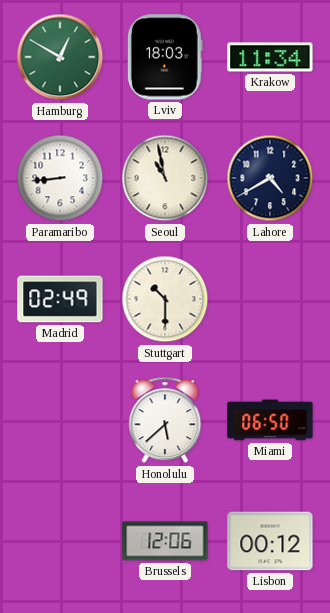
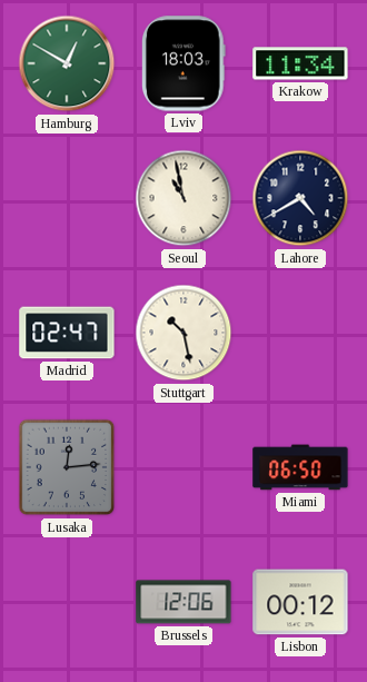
Paramaribo: 8:44 -> none (60, 178)
Madrid: 02:49 -> 02:47 (67, 333)
Stuttgart: 10:30 -> 10:28 (183, 333)
Lusaka: none -> 12:14 (67, 467)
Honolulu: 5:38 -> none (165, 420)
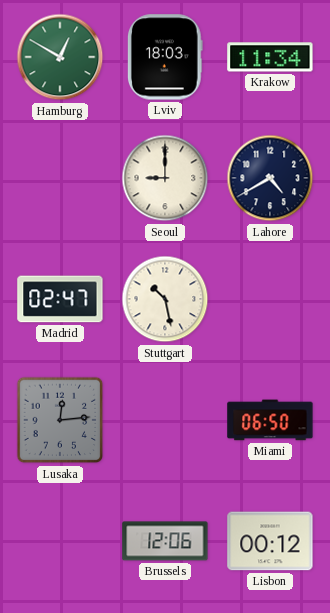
Seoul: 10:58 -> 9:00 (165, 178)
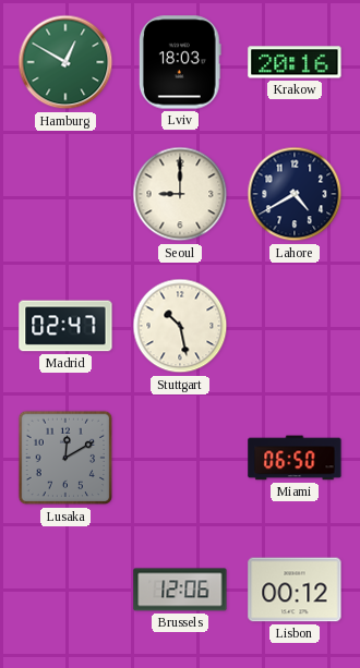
Krakow: 11:34 -> 20:16 (295, 62)
Lusaka: 12:14 -> 12:10 (65, 458)
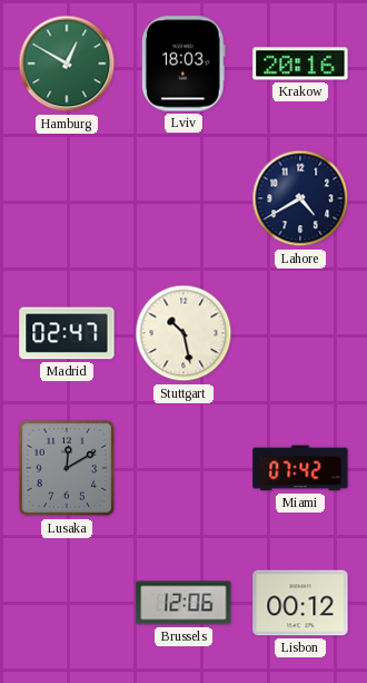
Seoul: 9:00 -> none (180, 194)
Miami: 06:50 -> 07:42 (300, 468)
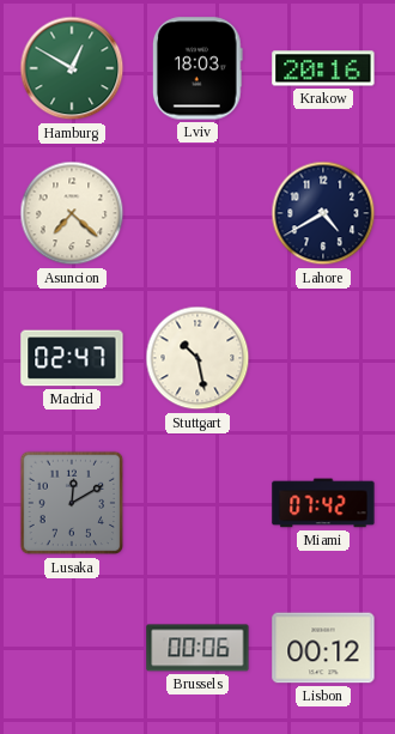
Asuncion: none -> 7:22 (72, 213)
Brussels: 12:06 -> 00:06 (197, 648)
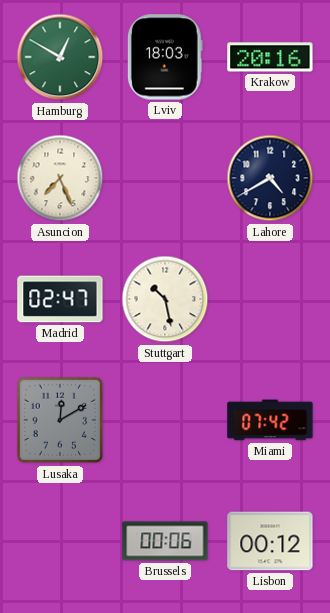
Asuncion: 7:22 -> 7:26 (60, 178)
